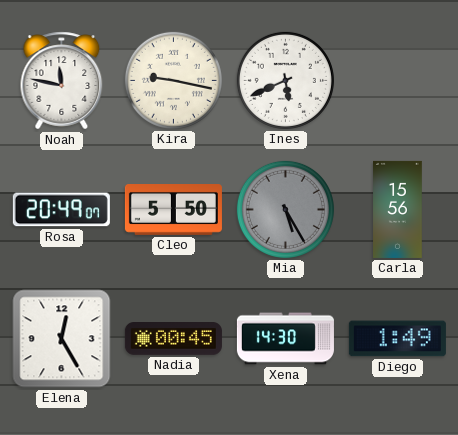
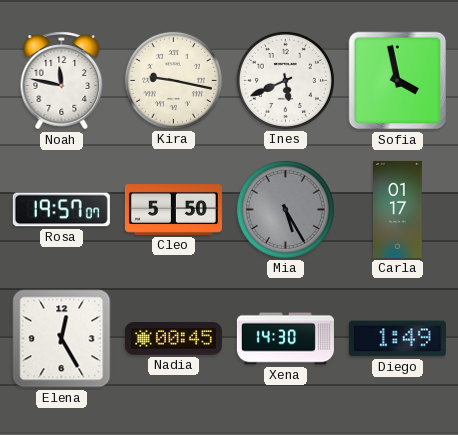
Sofia: none -> 3:58 (398, 81)
Rosa: 20:49 -> 19:57 (61, 210)
Carla: 15:56 -> 01:17 (398, 209)
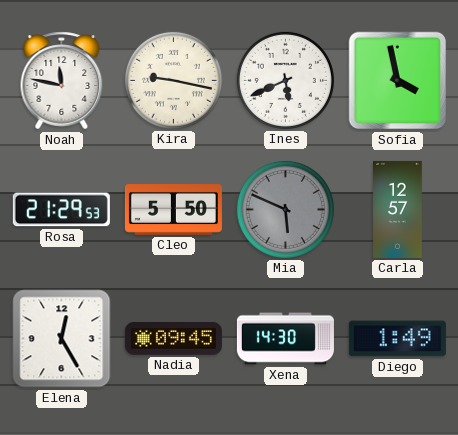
Rosa: 19:57 -> 21:29 (61, 210)
Mia: 5:25 -> 5:49 (285, 209)
Carla: 01:17 -> 12:57 (398, 209)
Nadia: 00:45 -> 09:45 (173, 339)
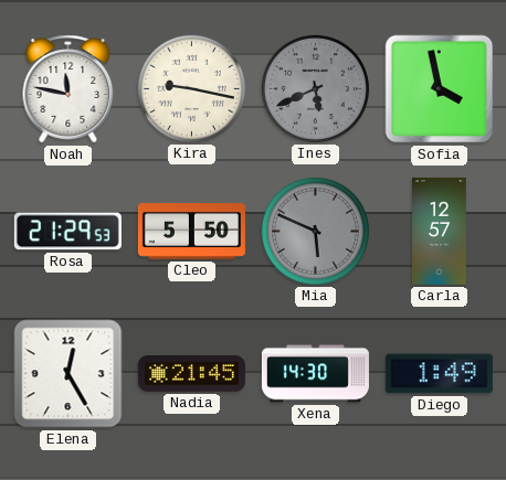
Ines dial: white -> grey (315, 88)
Nadia: 09:45 -> 21:45 (191, 374)
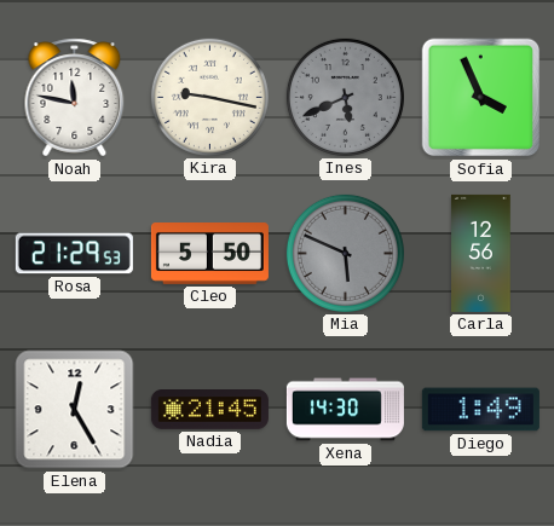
Sofia: 3:58 -> 3:56 (481, 98)
Carla: 12:57 -> 12:56 (481, 253)
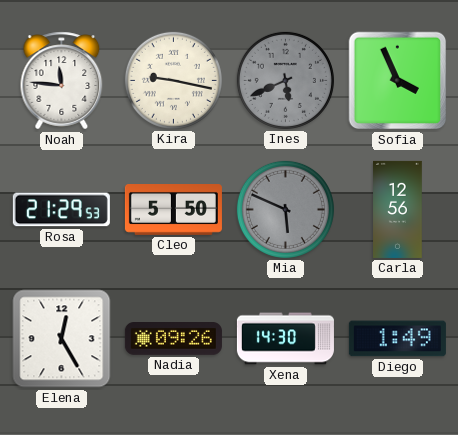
Noah: 11:47 -> 11:46 (62, 81)
Nadia: 21:45 -> 09:26 (173, 339)
